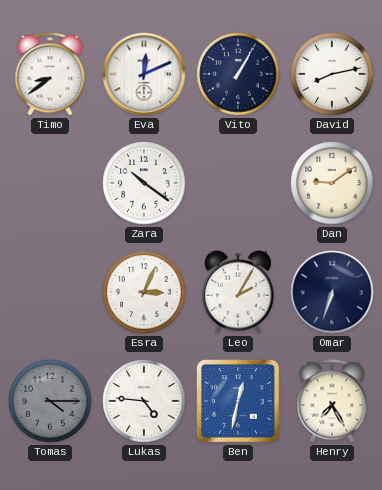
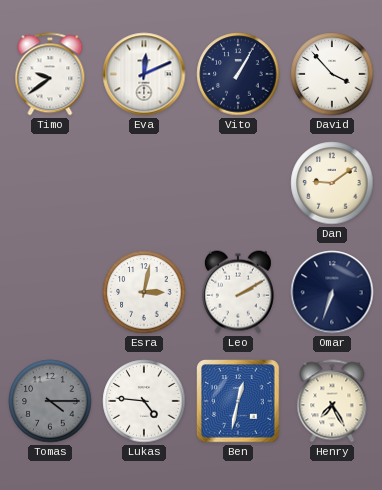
Timo: 8:39 -> 9:39 (50, 74)
David: 8:13 -> 3:53 (332, 74)
Zara: 10:21 -> none (144, 183)
Esra: 3:04 -> 3:02 (144, 292)
Leo: 2:05 -> 2:10 (238, 292)
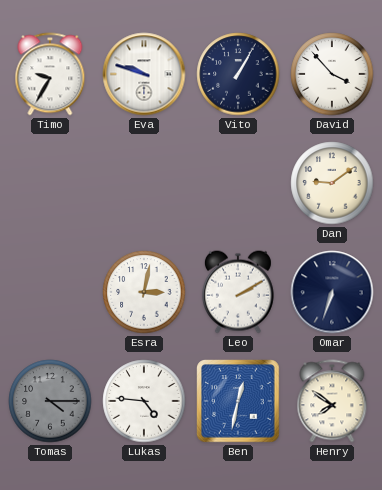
Timo: 9:39 -> 9:35 (50, 74)
Eva: 12:11 -> 9:48 (144, 74)
Henry: 7:25 -> 7:51 (332, 401)
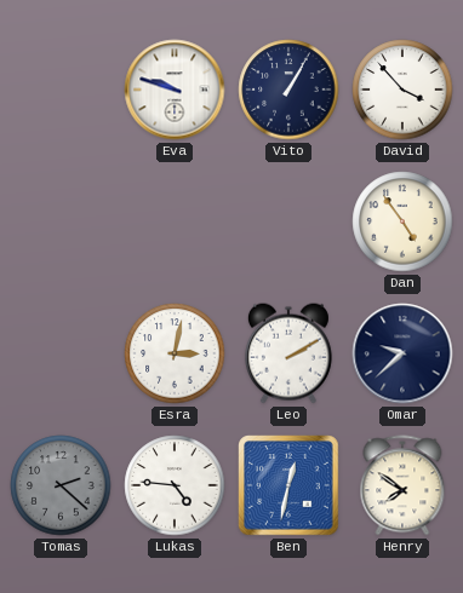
Timo: 9:35 -> none (50, 74)
Dan: 9:09 -> 4:54 (402, 221)
Omar: 6:33 -> 9:38 (402, 353)
Tomas: 4:15 -> 2:22 (61, 485)
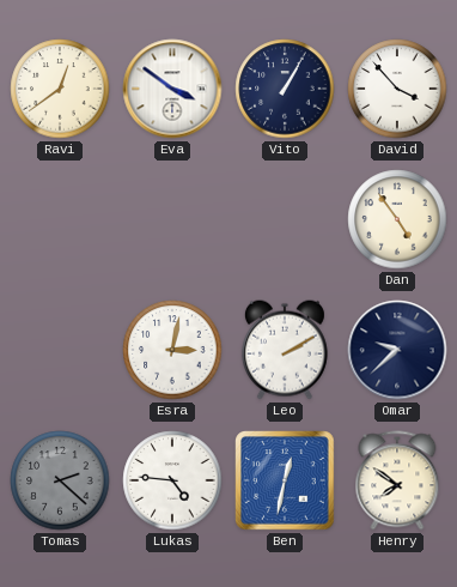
Ravi: none -> 12:39 (60, 89)
Eva: 9:48 -> 3:51 (172, 89)
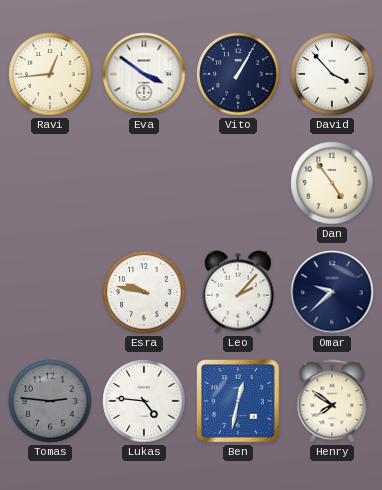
Ravi: 12:39 -> 12:44 (50, 74)
Esra: 3:02 -> 9:47 (144, 292)
Leo: 2:10 -> 2:07 (238, 292)
Tomas: 2:22 -> 2:46 (50, 401)
